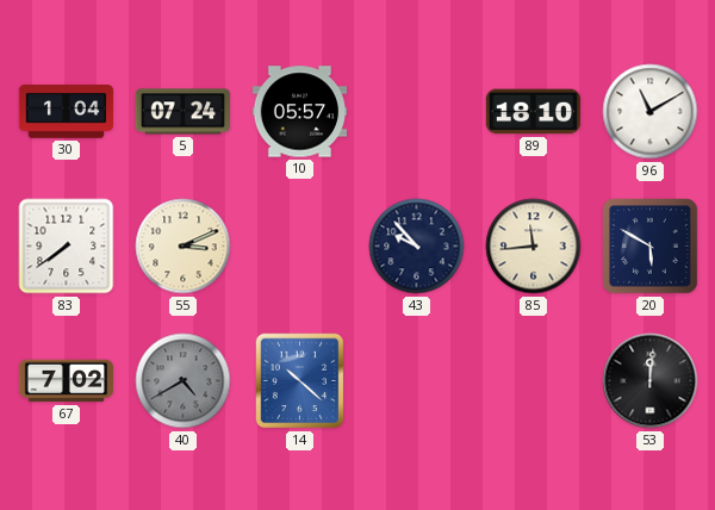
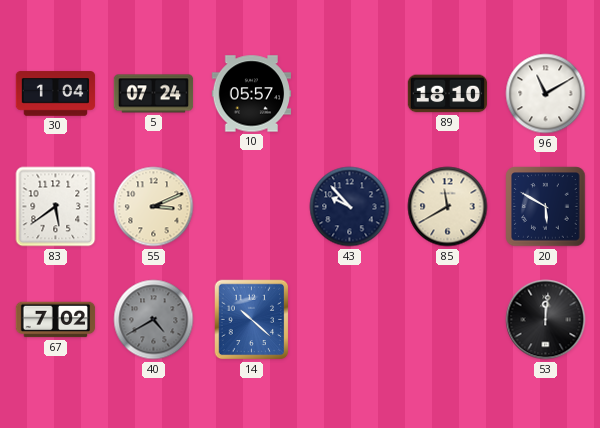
83: 7:39 -> 5:39 (56, 207)
85: 11:44 -> 11:40 (448, 207)
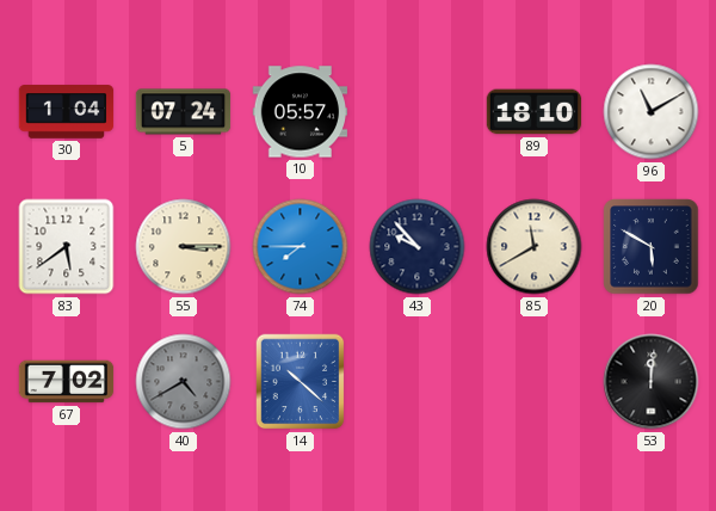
55: 3:11 -> 3:15 (184, 247)
74: none -> 7:45 (301, 247)
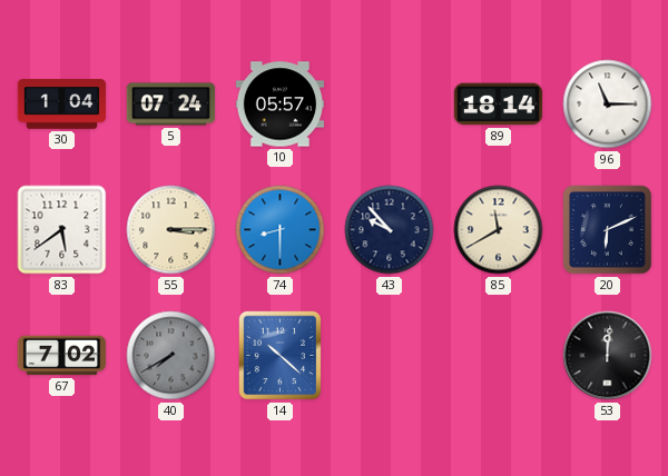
89: 18:10 -> 18:14 (499, 105)
96: 11:10 -> 11:15 (608, 105)
74: 7:45 -> 8:30 (281, 230)
20: 5:50 -> 6:11 (608, 230)
40: 4:40 -> 7:40 (171, 356)
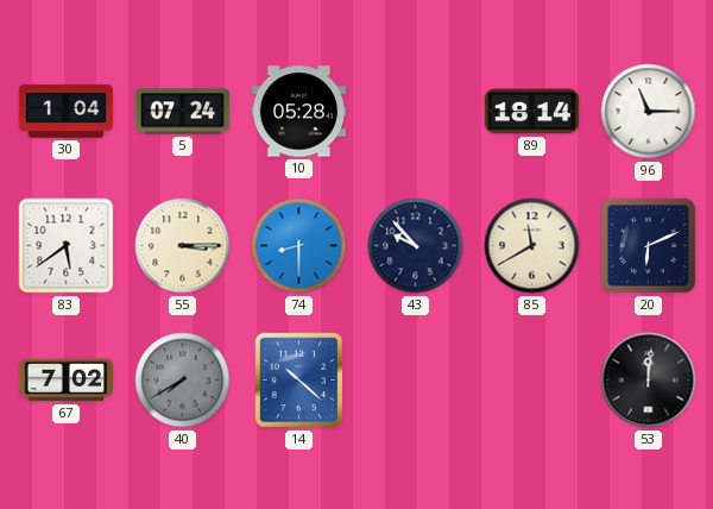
10: 05:57 -> 05:28 (299, 112)
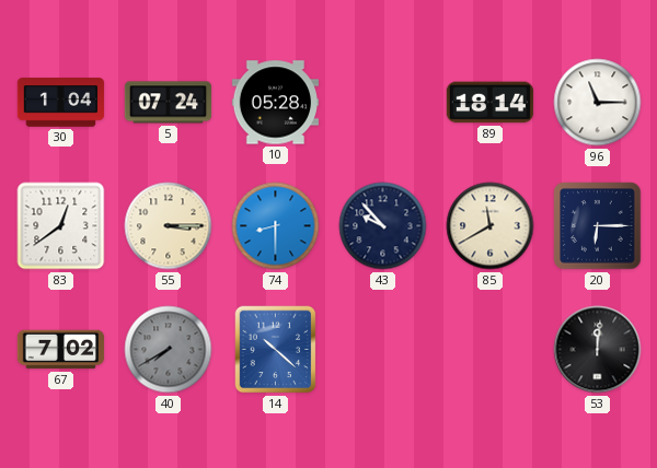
83: 5:39 -> 12:39 (61, 226)
20: 6:11 -> 6:15 (598, 226)
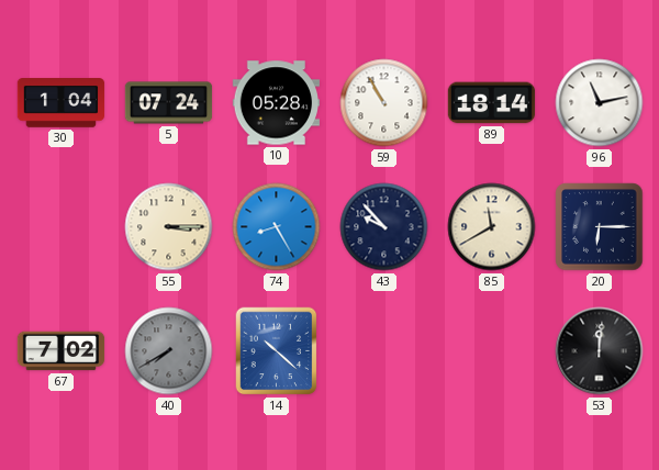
59: none -> 10:55 (384, 103)
96: 11:15 -> 11:13 (600, 103)
83: 12:39 -> none (61, 226)
74: 8:30 -> 8:25 (277, 227)
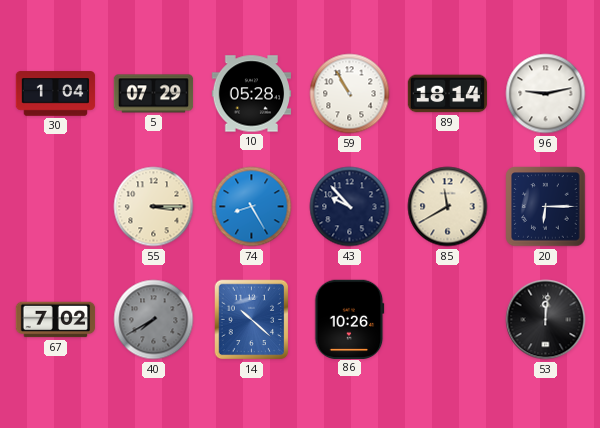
5: 07:24 -> 07:29 (154, 94)
96: 11:13 -> 9:13 (546, 94)
86: none -> 10:26 (350, 319)
